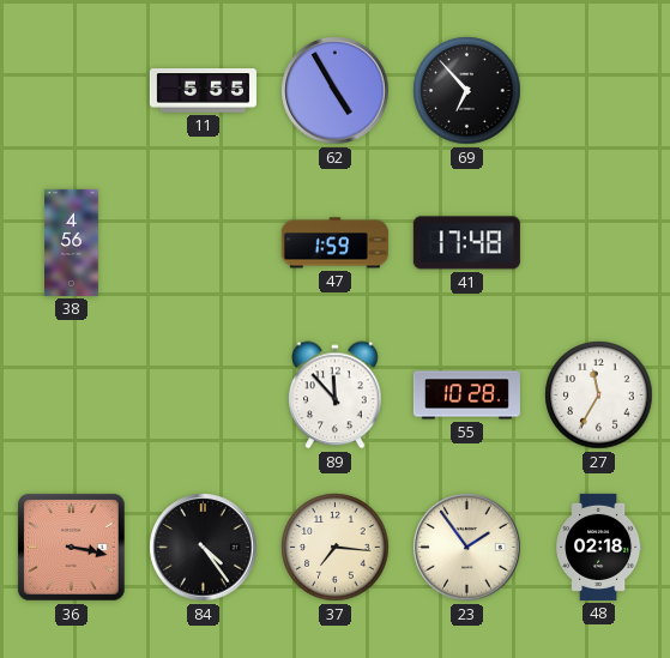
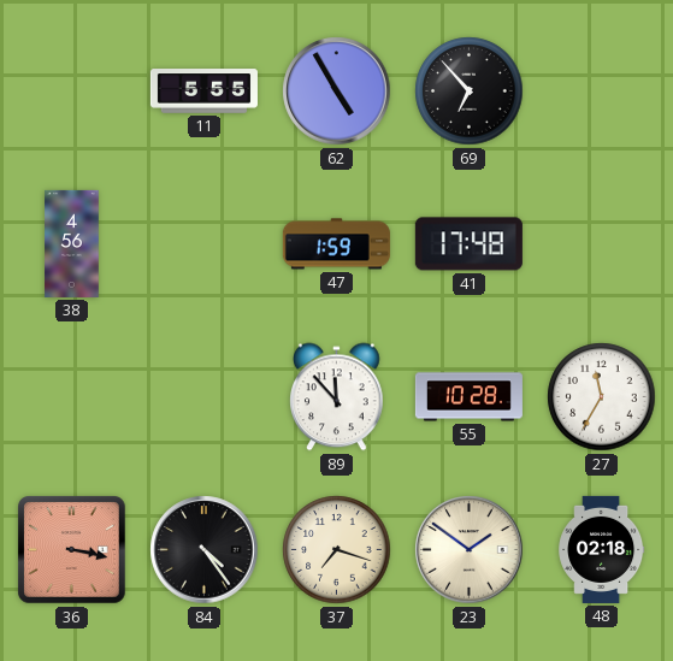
37: 7:16 -> 7:18 (337, 550)
23: 1:54 -> 1:51 (470, 550)
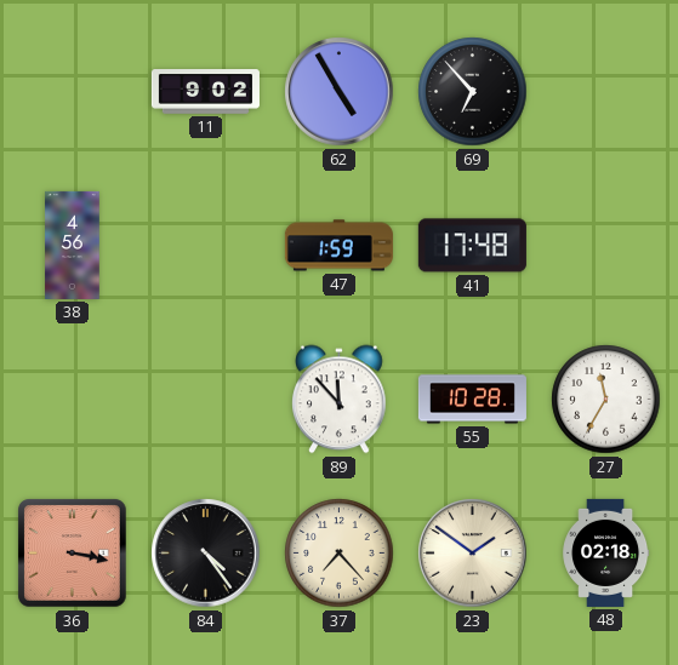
11: 5:55 -> 9:02 (205, 92)
37: 7:18 -> 7:23 (340, 554)
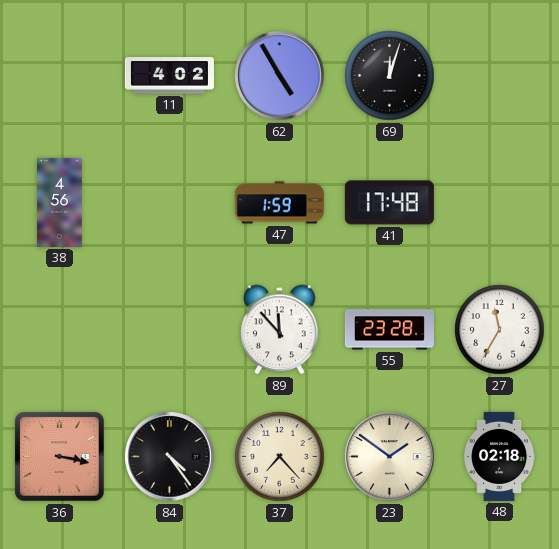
11: 9:02 -> 4:02 (169, 76)
69: 6:53 -> 12:03 (390, 76)
55: 10:28 -> 23:28 (389, 330)
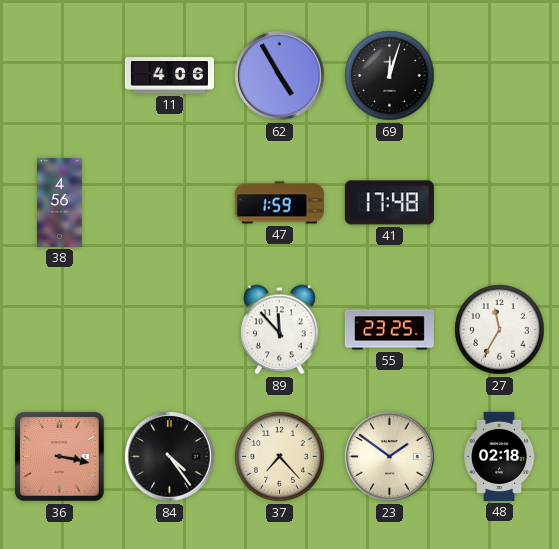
11: 4:02 -> 4:06 (169, 76)
55: 23:28 -> 23:25 (389, 330)
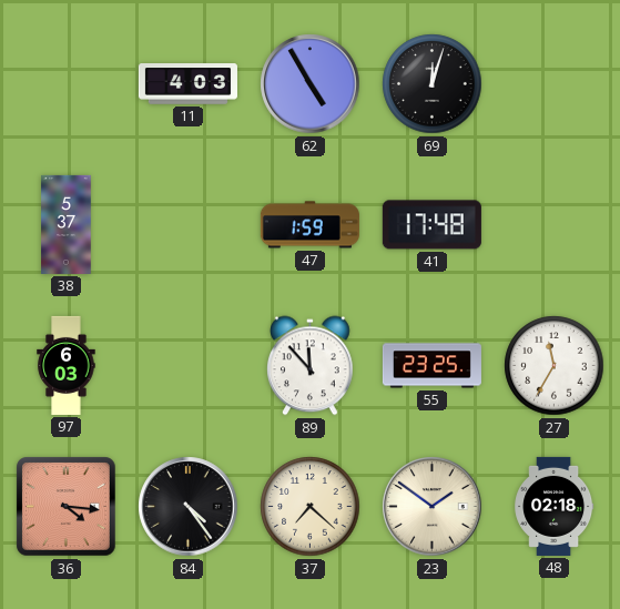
11: 4:06 -> 4:03 (187, 84)
38: 4:56 -> 5:37 (67, 224)
97: none -> 6:03 (67, 365)
36: 3:17 -> 4:16 (67, 507)
37: 7:23 -> 7:22 (311, 507)
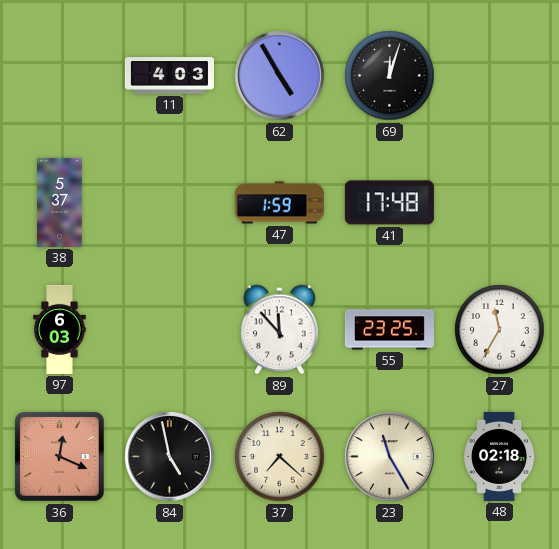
36: 4:16 -> 12:19 (60, 457)
84: 4:24 -> 4:58 (170, 457)
23: 1:51 -> 11:25 (390, 457)
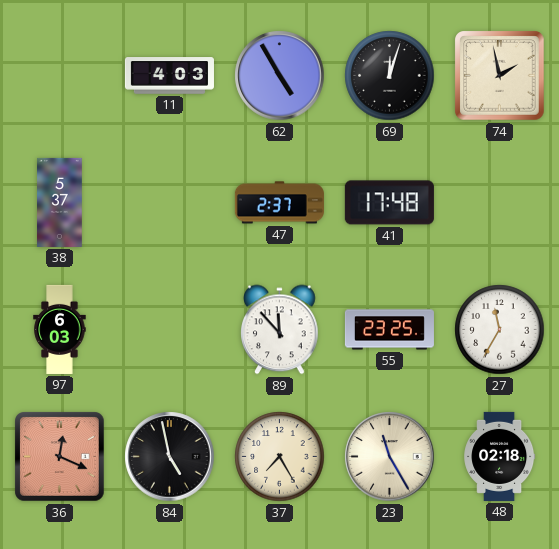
74: none -> 1:58 (500, 76)
47: 1:59 -> 2:37 (279, 203)
37: 7:22 -> 7:25 (280, 457)
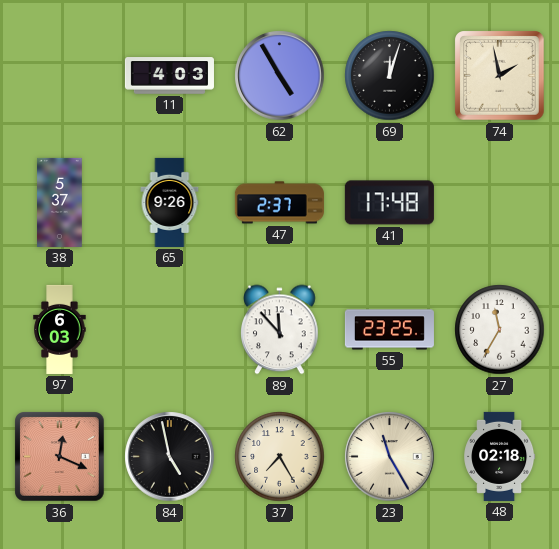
65: none -> 9:26 (170, 202)
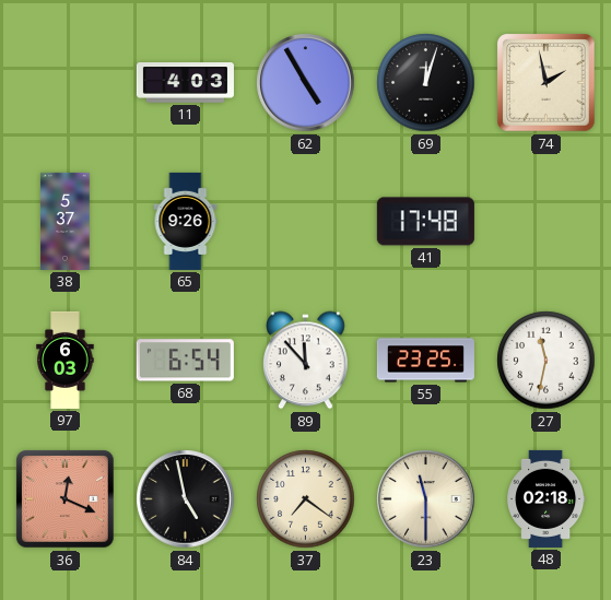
47: 2:37 -> none (279, 203)
68: none -> 6:54 (185, 361)
27: 11:35 -> 11:32 (547, 361)
37: 7:25 -> 7:21 (306, 499)
23: 11:25 -> 11:30 (426, 499)
